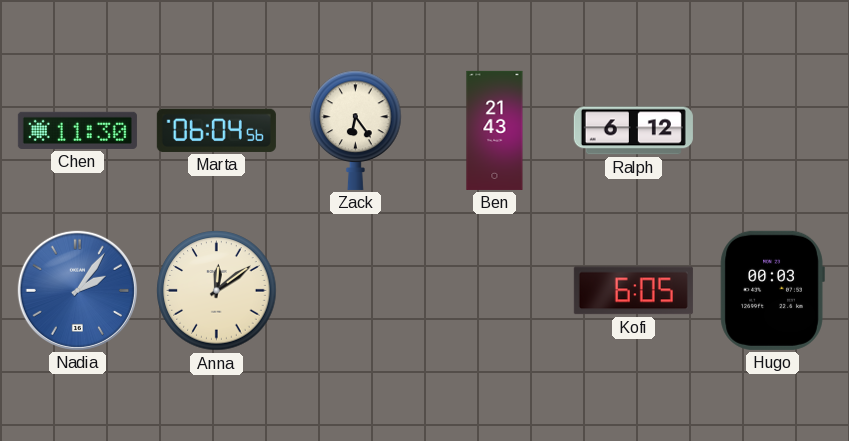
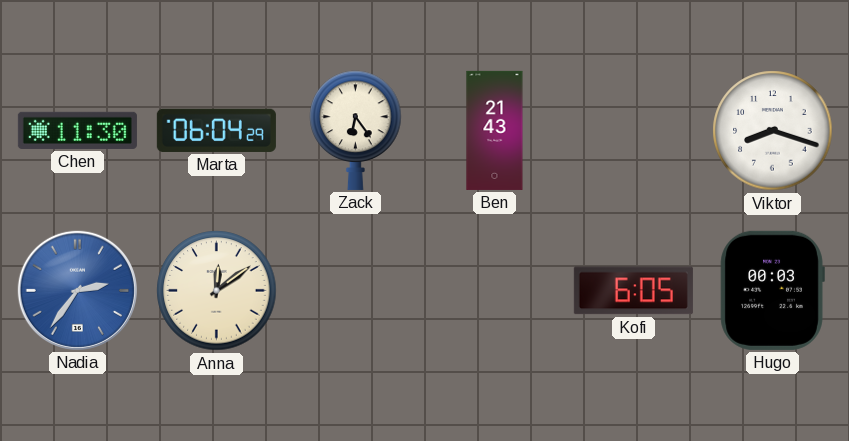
Marta: 06:04:56 -> 06:04:29 (216, 130)
Ralph: 6:12 -> none (633, 131)
Viktor: none -> 8:18 (773, 131)
Nadia: 2:06 -> 2:36 (77, 290)
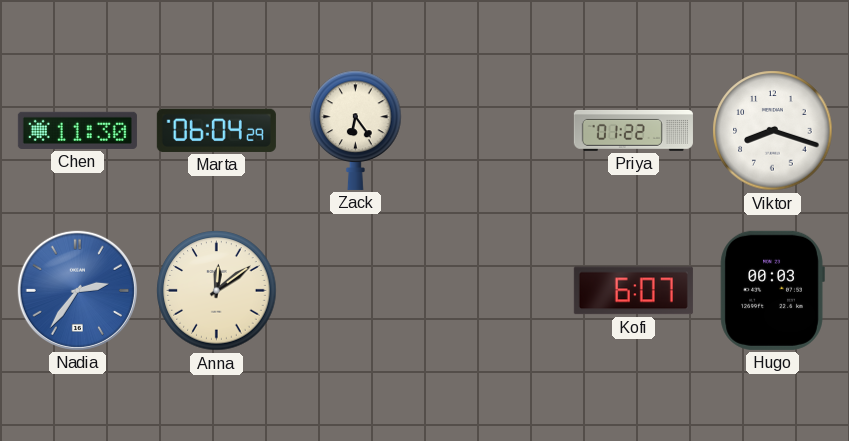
Ben: 21:43 -> none (495, 130)
Priya: none -> 01:22 (633, 130)
Kofi: 6:05 -> 6:07 (633, 291)
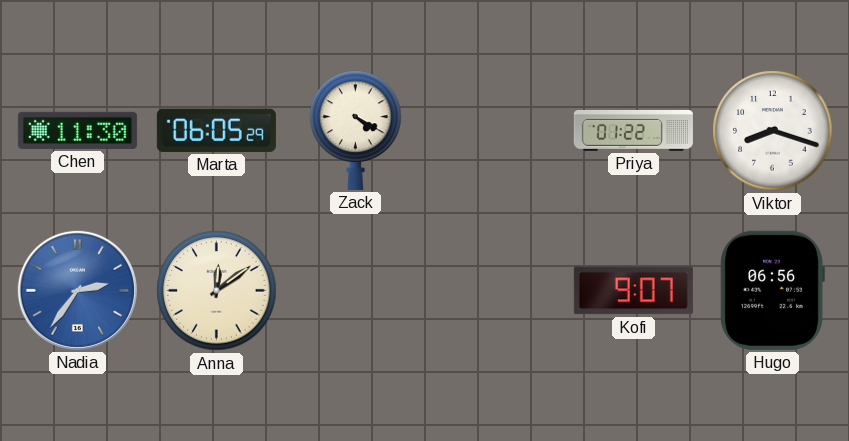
Marta: 06:04 -> 06:05 (216, 130)
Zack: 6:24 -> 4:20 (356, 130)
Kofi: 6:07 -> 9:07 (633, 291)
Hugo: 00:03 -> 06:56 (772, 290)
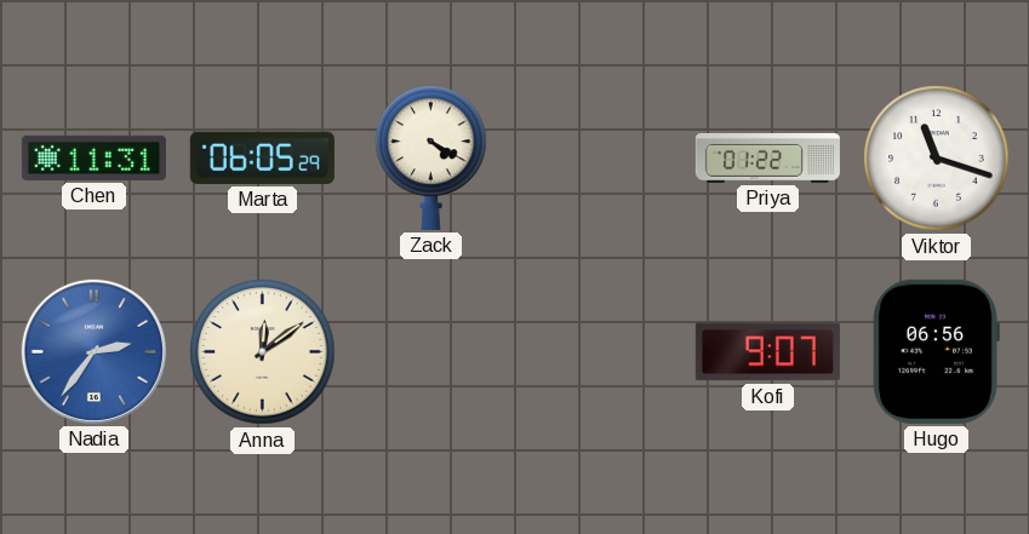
Chen: 11:30 -> 11:31 (93, 157)
Viktor: 8:18 -> 11:18 (937, 159)
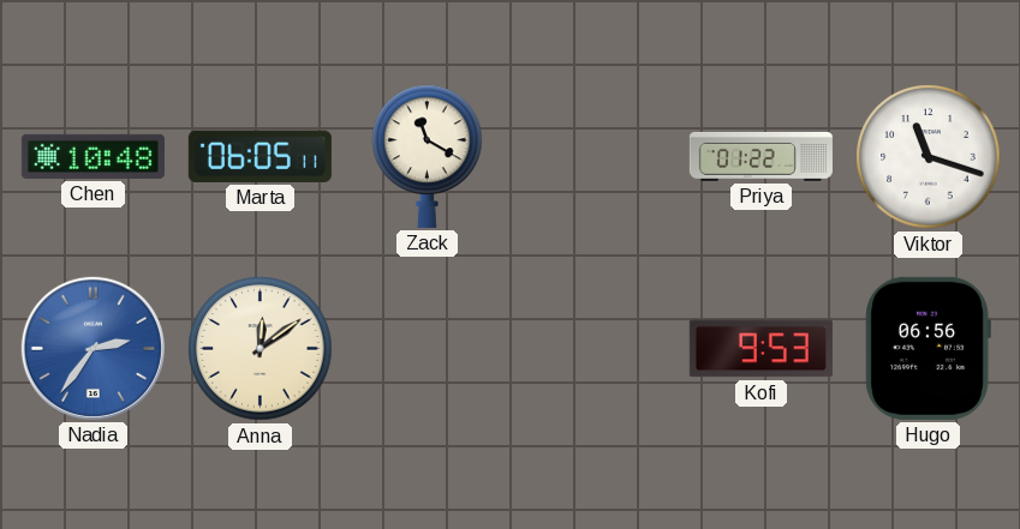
Chen: 11:31 -> 10:48 (93, 156)
Marta: 06:05:29 -> 06:05:11 (260, 156)
Zack: 4:20 -> 11:20 (428, 156)
Kofi: 9:07 -> 9:53 (760, 349)
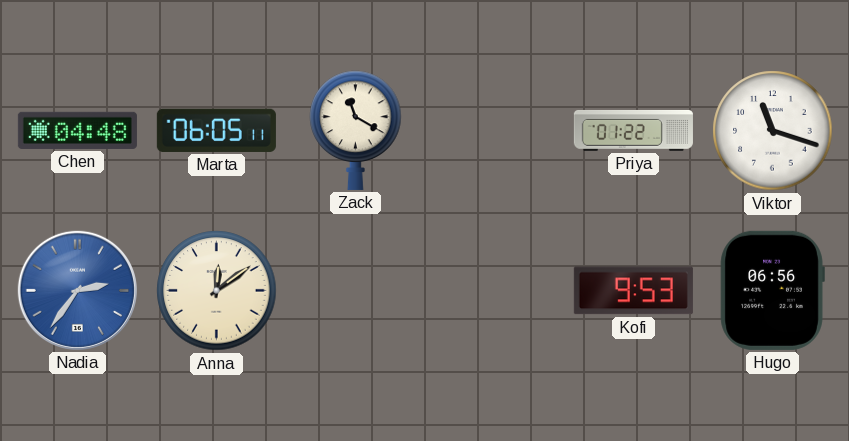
Chen: 10:48 -> 04:48 (77, 130)
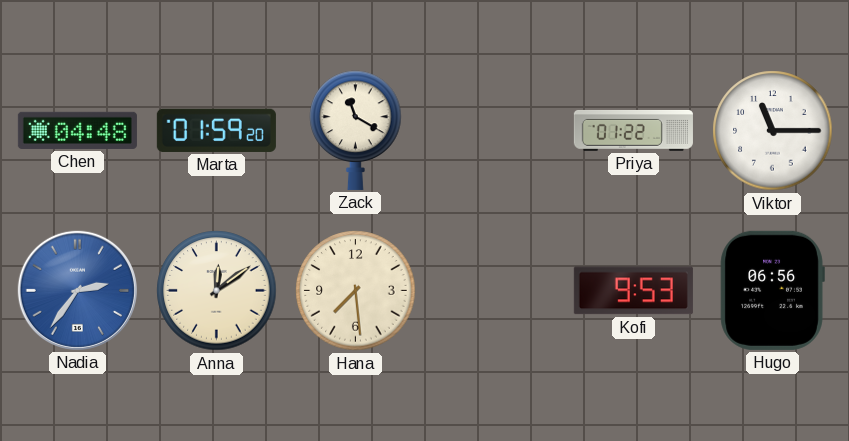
Marta: 06:05 -> 01:59 (216, 130)
Viktor: 11:18 -> 11:15 (773, 131)
Hana: none -> 7:29 (356, 291)
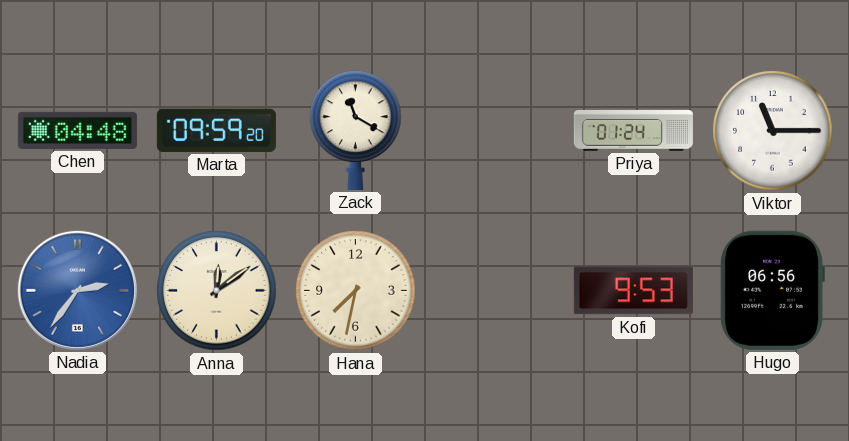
Marta: 01:59 -> 09:59 (216, 130)
Priya: 01:22 -> 01:24 (633, 130)
Hana: 7:29 -> 7:32 (356, 291)
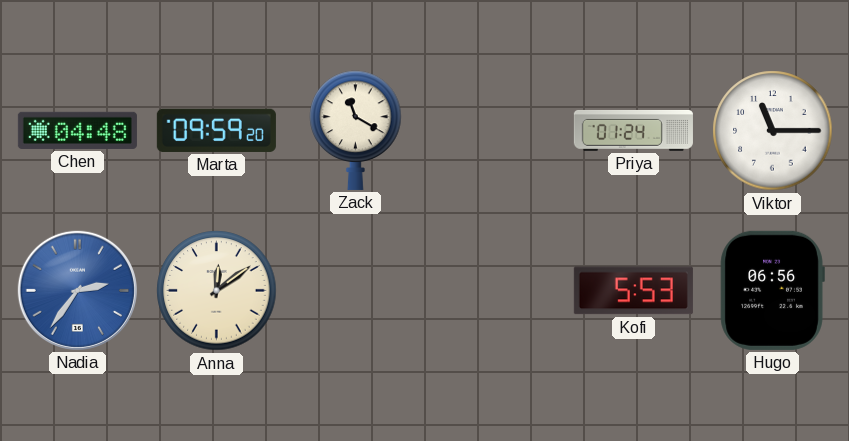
Hana: 7:32 -> none (356, 291)
Kofi: 9:53 -> 5:53 (633, 291)
